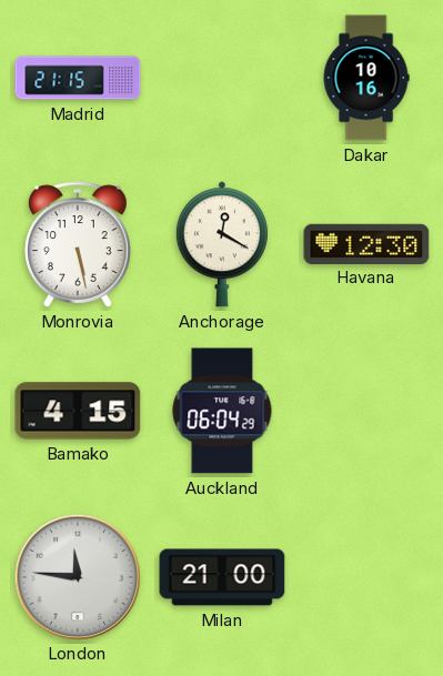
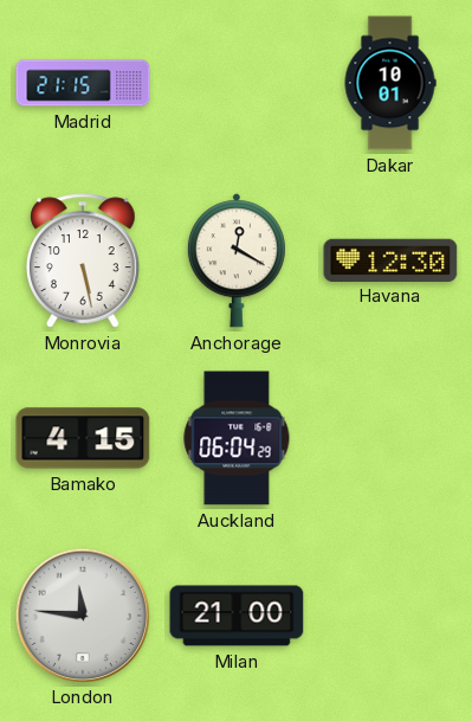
Dakar: 10:16 -> 10:01 (390, 83)
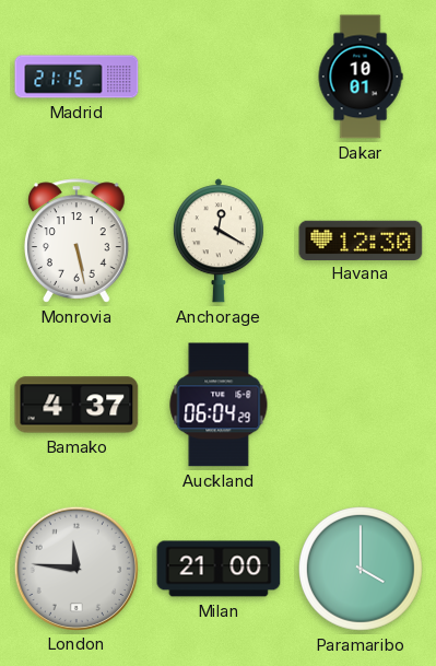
Bamako: 4:15 -> 4:37 (76, 405)
Paramaribo: none -> 4:00 (362, 570)
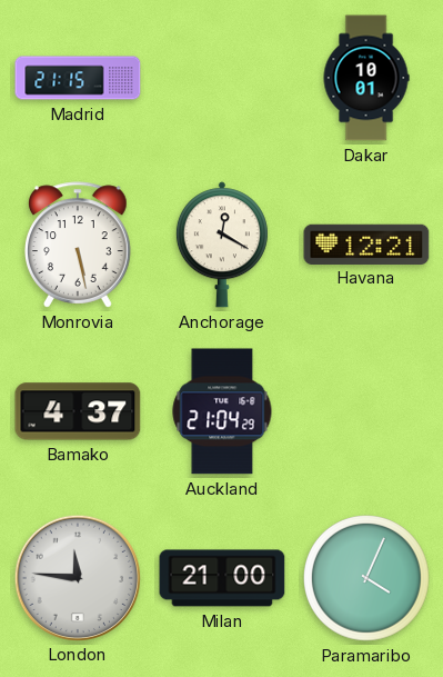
Havana: 12:30 -> 12:21 (366, 243)
Auckland: 06:04 -> 21:04 (222, 411)
Paramaribo: 4:00 -> 4:04 (368, 579)
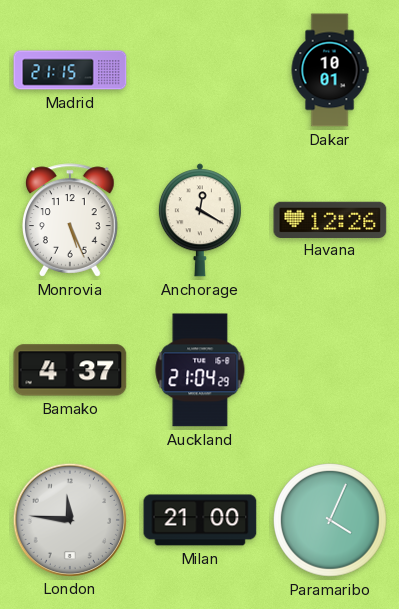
Monrovia: 5:28 -> 5:26 (71, 220)
Havana: 12:21 -> 12:26 (330, 219)
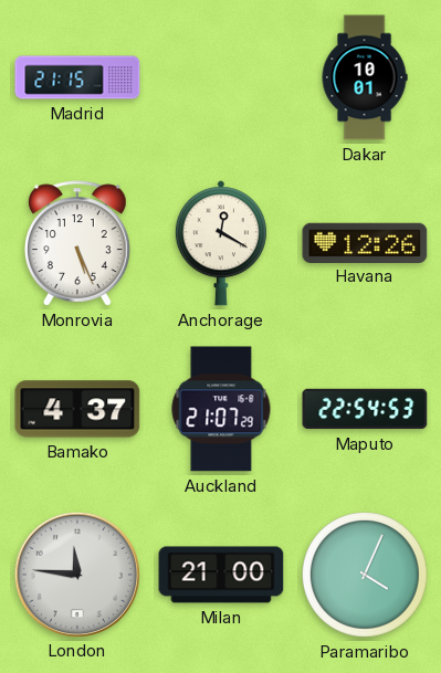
Auckland: 21:04 -> 21:07 (221, 409)
Maputo: none -> 22:54 (365, 409)
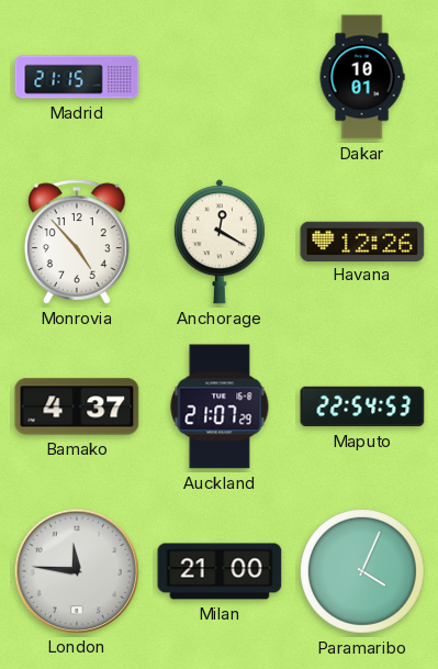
Monrovia: 5:26 -> 4:53 (78, 242)
